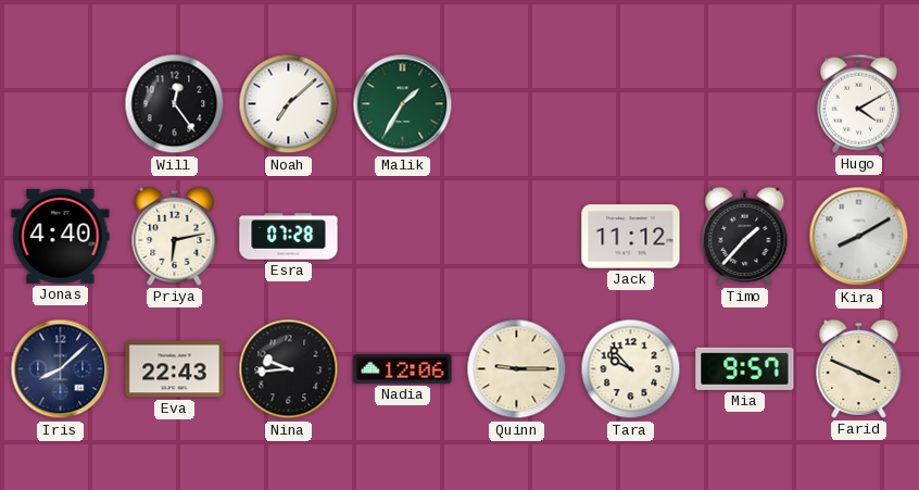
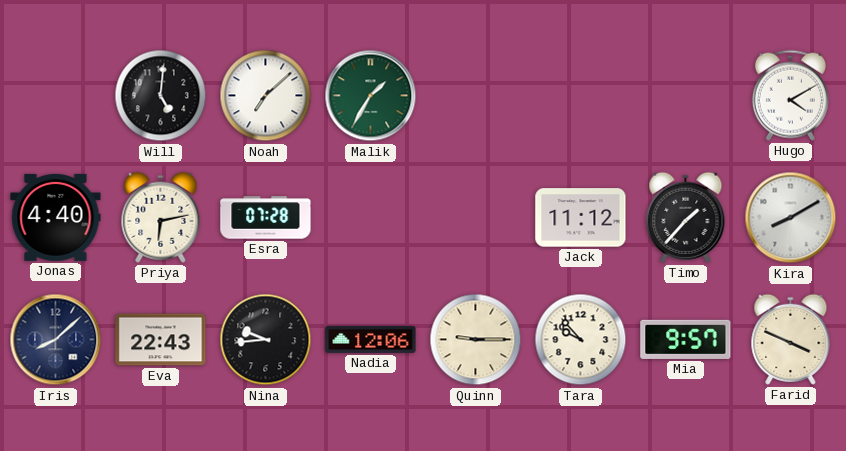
Will: 12:24 -> 5:01 (161, 96)
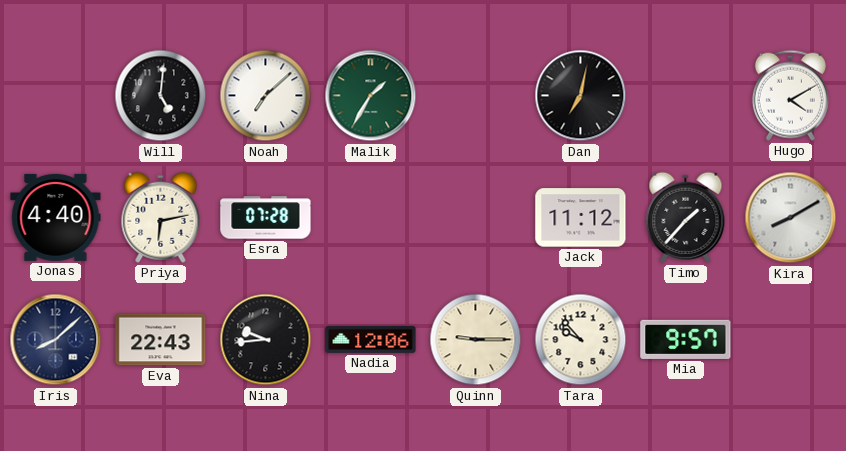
Dan: none -> 7:02 (581, 96)
Farid: 3:49 -> none (791, 339)
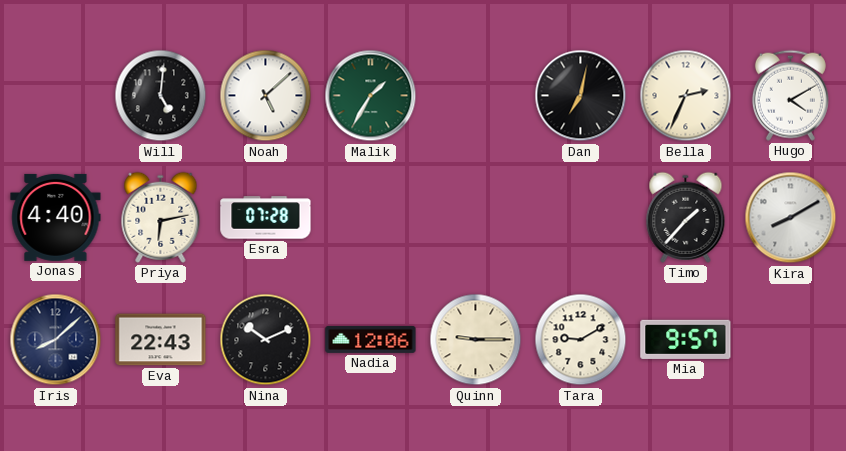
Noah: 7:08 -> 5:08 (266, 96)
Bella: none -> 2:34 (686, 96)
Jack: 11:12 -> none (581, 218)
Nina: 9:44 -> 10:11 (266, 340)
Tara: 9:53 -> 9:10 (581, 340)
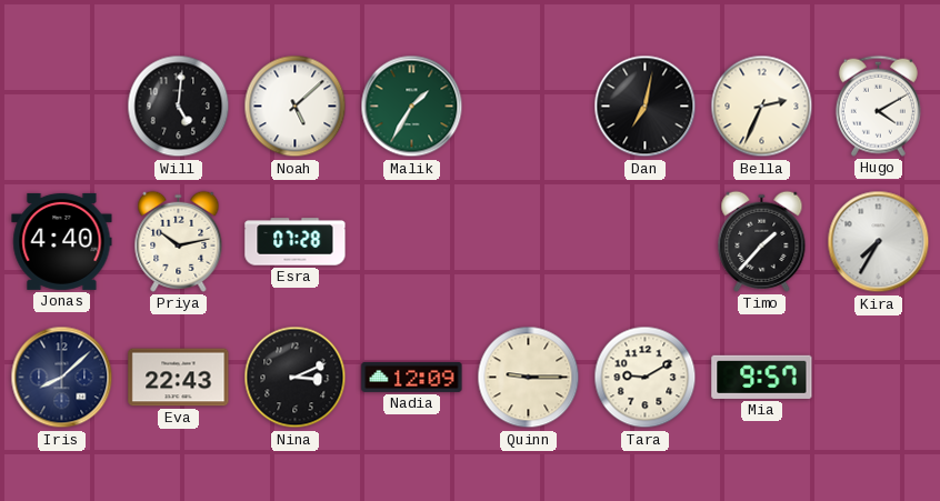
Priya: 6:13 -> 10:13 (179, 241)
Kira: 8:10 -> 7:35 (879, 242)
Nina: 10:11 -> 3:11 (296, 378)
Nadia: 12:06 -> 12:09 (412, 377)
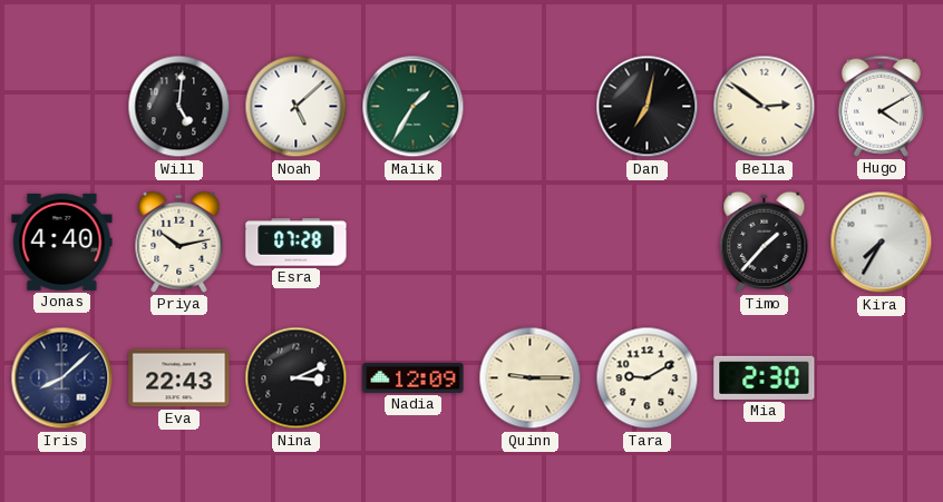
Bella: 2:34 -> 2:51 (765, 107)
Mia: 9:57 -> 2:30 (765, 377)
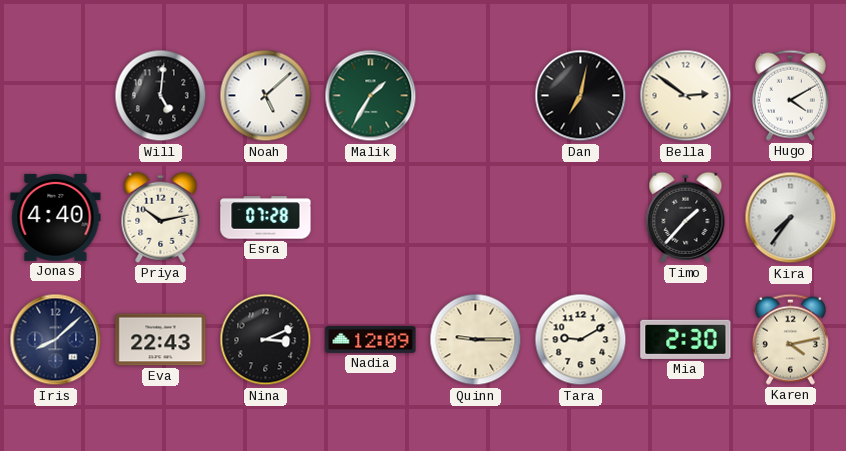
Kira: 7:35 -> 7:36 (791, 218)
Karen: none -> 4:13 (790, 339)
